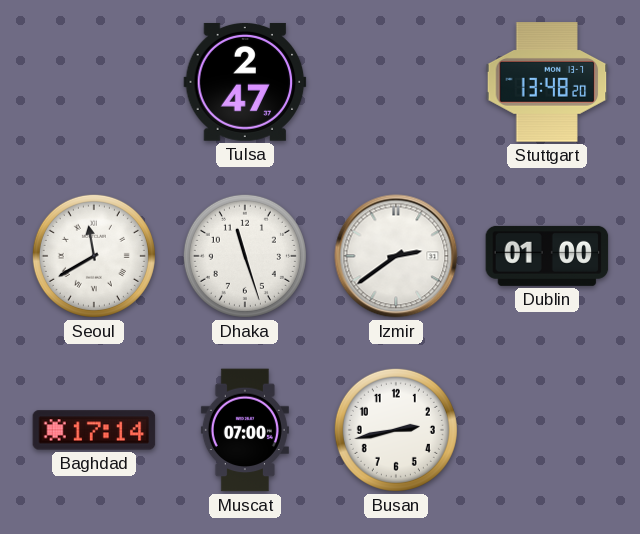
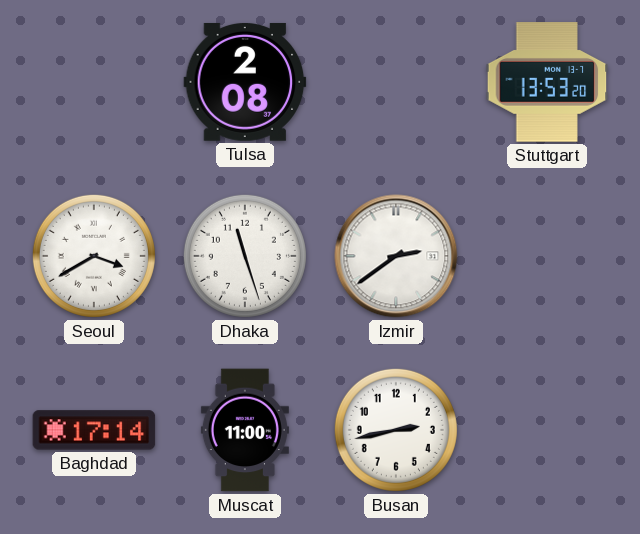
Tulsa: 2:47 -> 2:08 (245, 82)
Stuttgart: 13:48 -> 13:53 (547, 82)
Seoul: 11:40 -> 3:40 (94, 256)
Dublin: 01:00 -> none (547, 256)
Muscat: 07:00 -> 11:00 (245, 430)
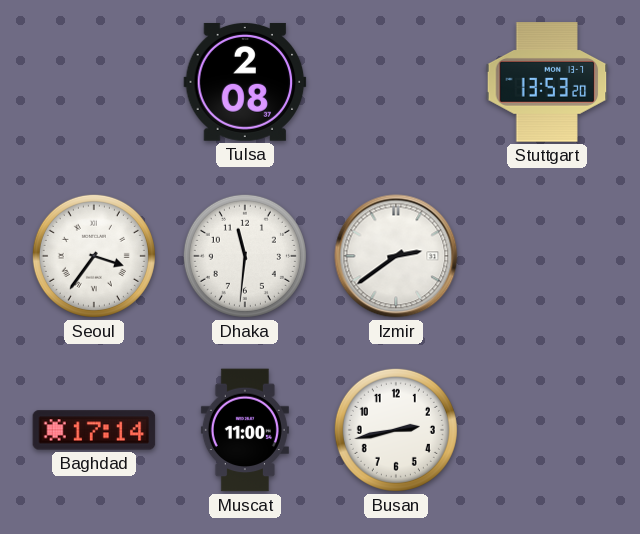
Seoul: 3:40 -> 3:36 (94, 256)
Dhaka: 11:27 -> 11:31 (245, 256)
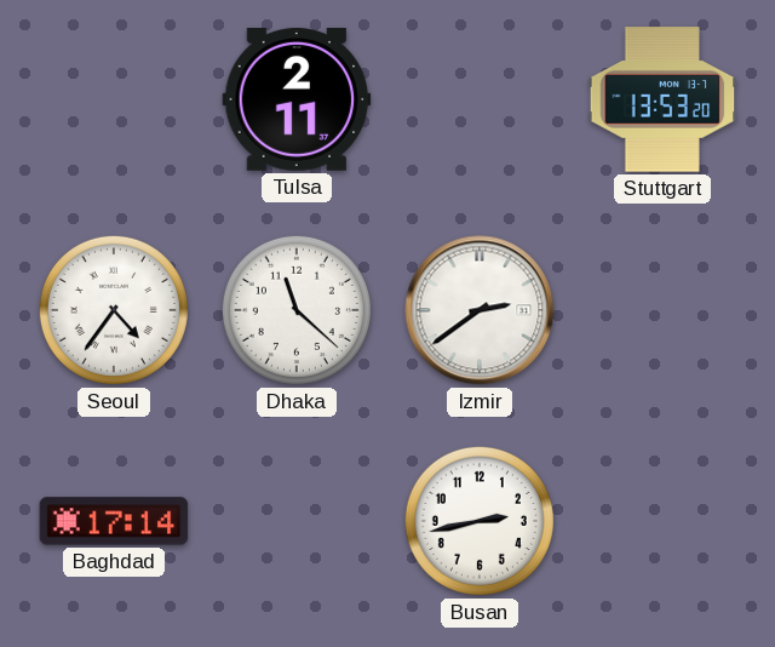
Tulsa: 2:08 -> 2:11 (297, 99)
Seoul: 3:36 -> 4:36 (114, 310)
Dhaka: 11:31 -> 11:22 (297, 310)
Muscat: 11:00 -> none (245, 430)
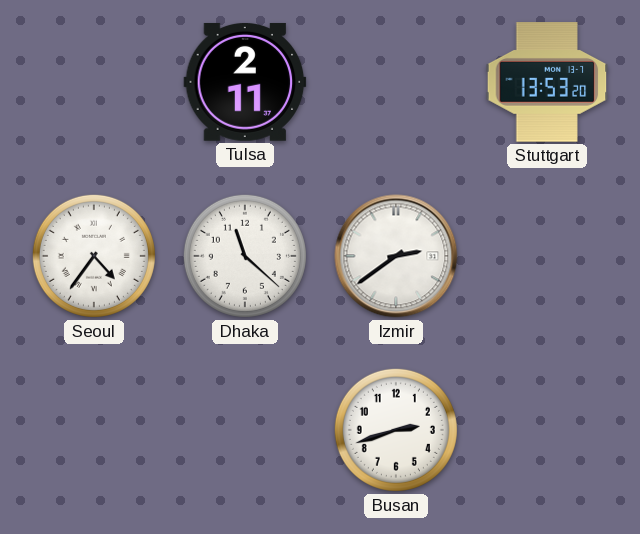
Baghdad: 17:14 -> none (114, 521)
Busan: 2:43 -> 2:42 (396, 430)
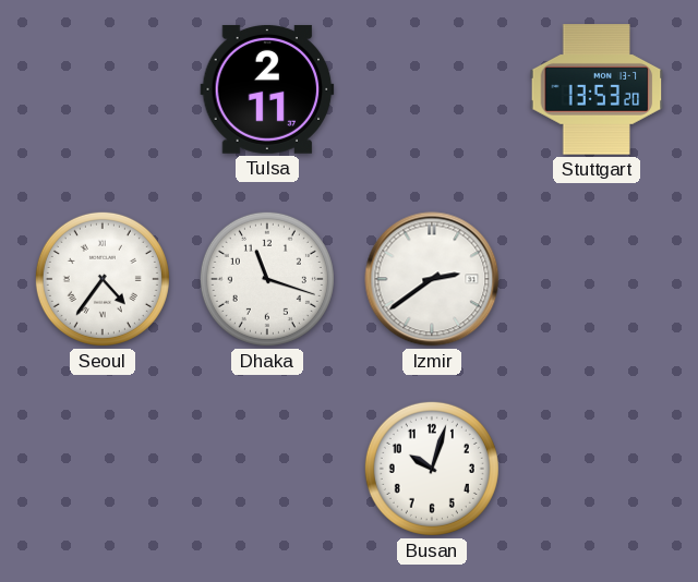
Dhaka: 11:22 -> 11:18 (267, 279)
Busan: 2:42 -> 10:03 (432, 469)
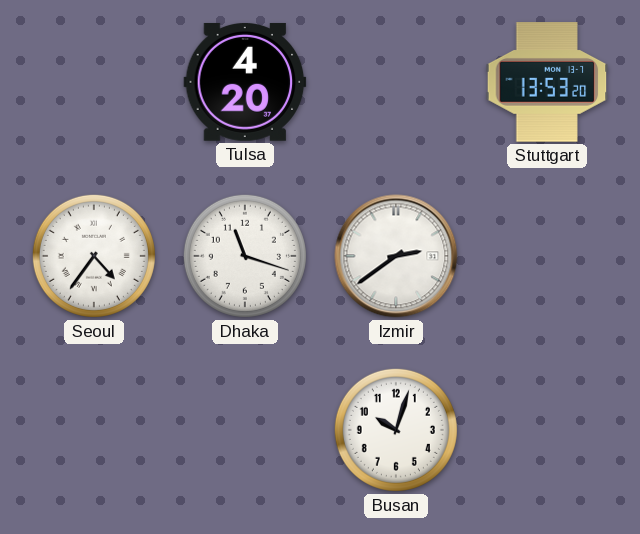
Tulsa: 2:11 -> 4:20 (245, 82)
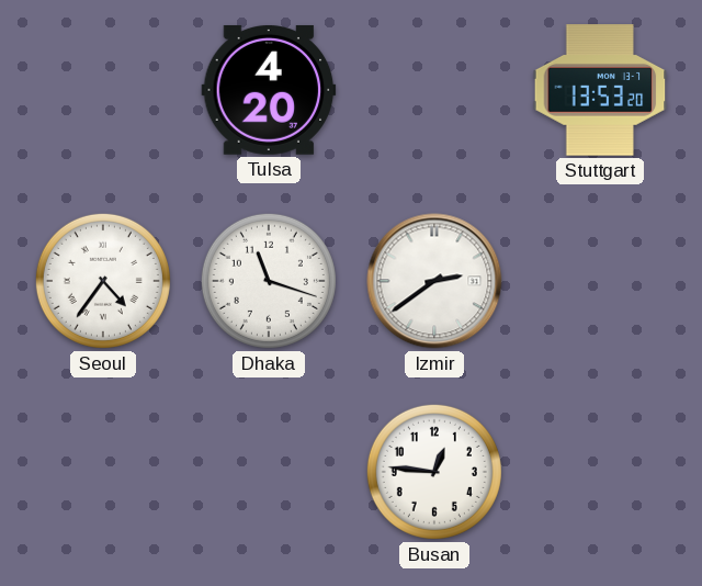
Busan: 10:03 -> 12:46 (434, 472)
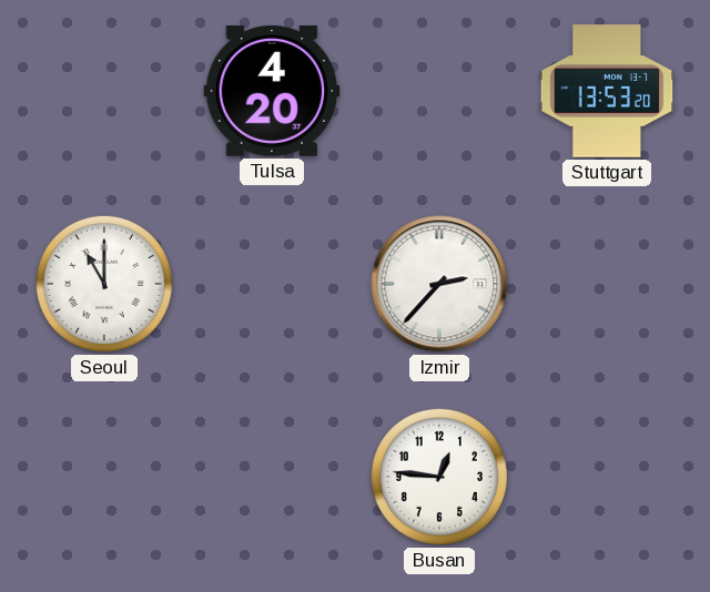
Seoul: 4:36 -> 11:00 (104, 284)
Dhaka: 11:18 -> none (269, 281)
Izmir: 2:39 -> 2:37 (439, 284)
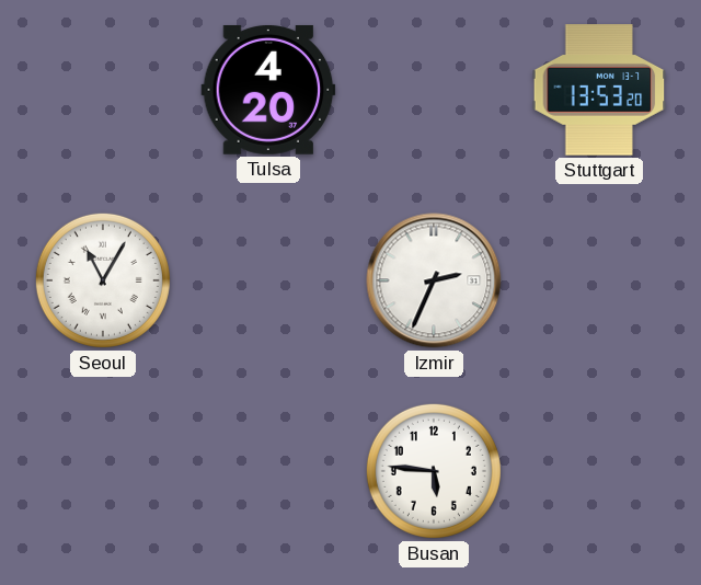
Seoul: 11:00 -> 11:05 (103, 280)
Izmir: 2:37 -> 2:34 (434, 280)
Busan: 12:46 -> 5:46 (434, 471)
